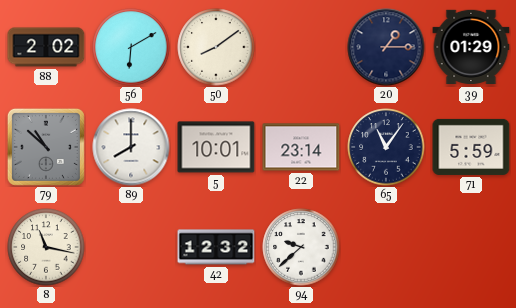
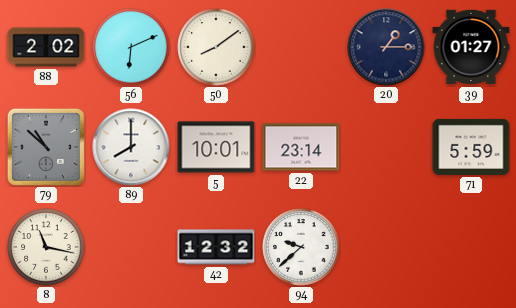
56: 6:10 -> 6:11 (131, 47)
39: 01:29 -> 01:27 (471, 47)
65: 11:06 -> none (386, 147)
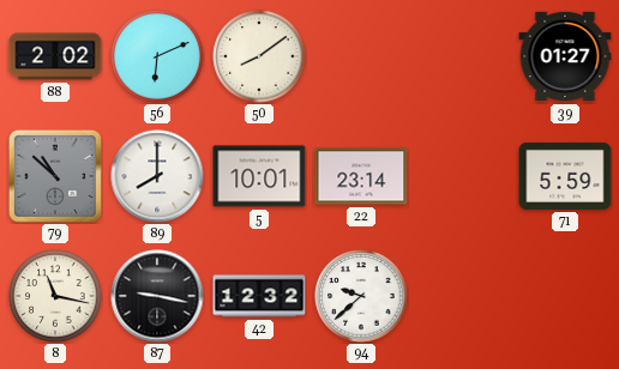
20: 1:15 -> none (386, 47)
87: none -> 9:17 (157, 296)
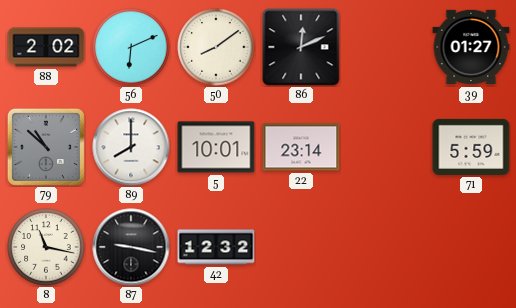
86: none -> 12:11 (301, 47)
94: 9:38 -> none (361, 296)
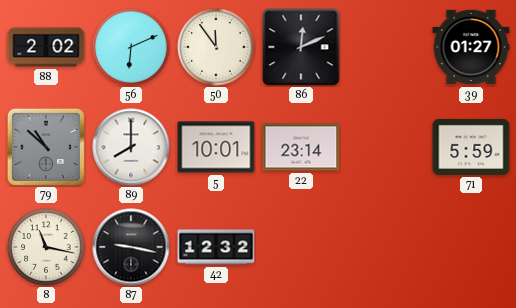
50: 8:09 -> 11:54 (216, 47)
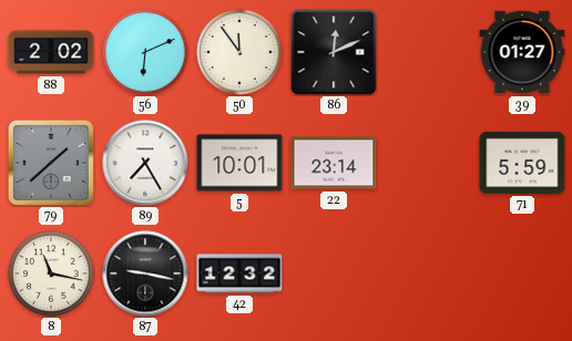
79: 10:52 -> 1:38 (51, 163)
89: 8:00 -> 7:25 (145, 163)
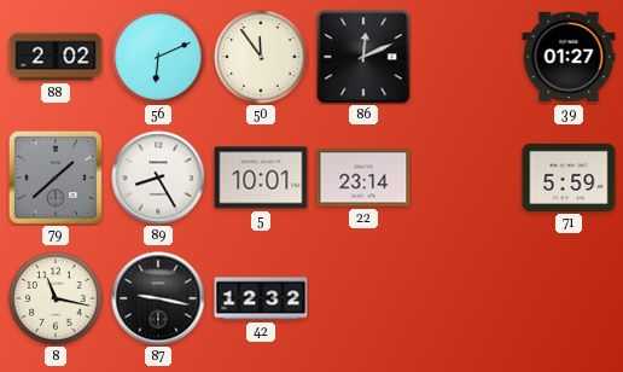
89: 7:25 -> 8:25 (158, 178)
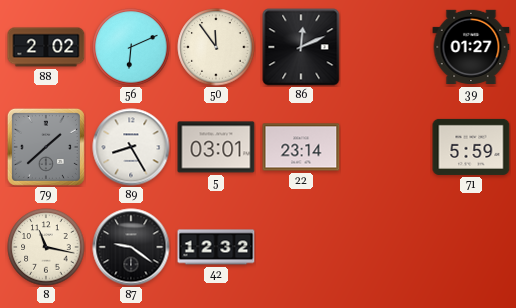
5: 10:01 -> 03:01 (216, 147)
87: 9:17 -> 9:21 (131, 247)
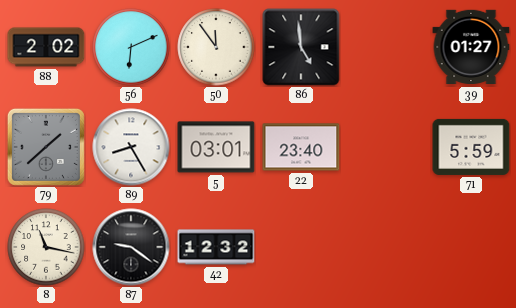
86: 12:11 -> 4:59 (301, 47)
22: 23:14 -> 23:40 (301, 147)
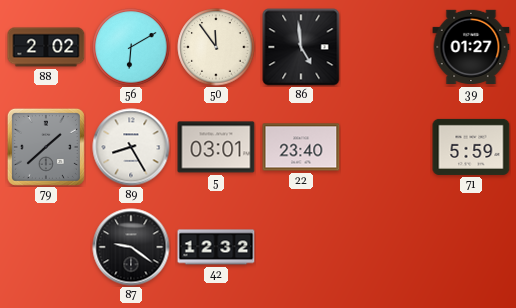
56: 6:11 -> 6:10 (131, 47)
8: 11:17 -> none (46, 247)
